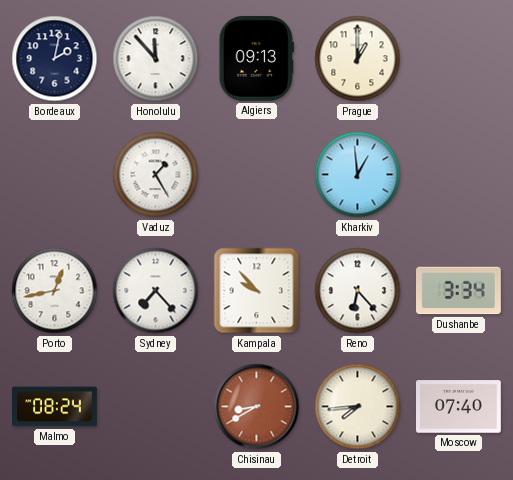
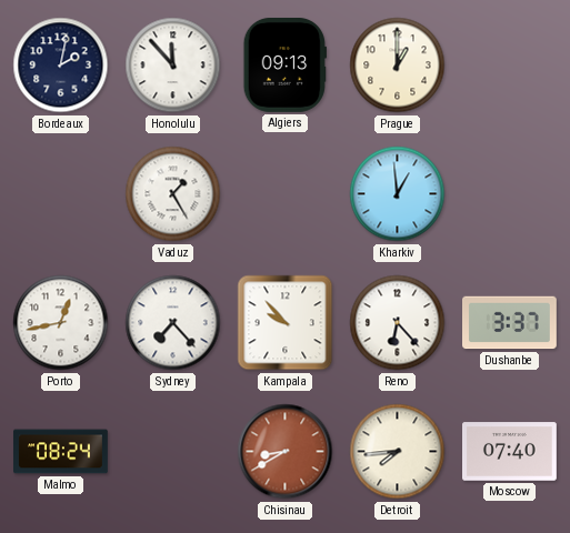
Dushanbe: 3:34 -> 3:37 (510, 323)
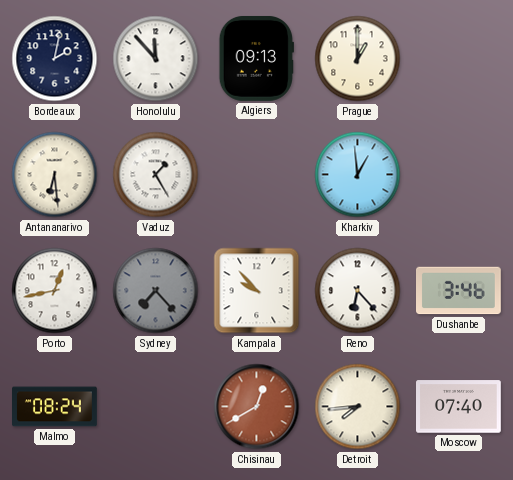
Antananarivo: none -> 6:29 (55, 175)
Sydney dial: white -> grey (156, 291)
Dushanbe: 3:37 -> 3:46 (459, 291)
Chisinau: 8:40 -> 12:40 (257, 407)
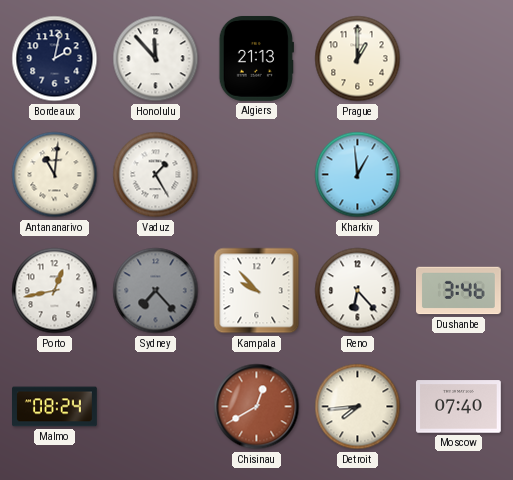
Algiers: 09:13 -> 21:13 (256, 58)
Antananarivo: 6:29 -> 11:01 (55, 175)
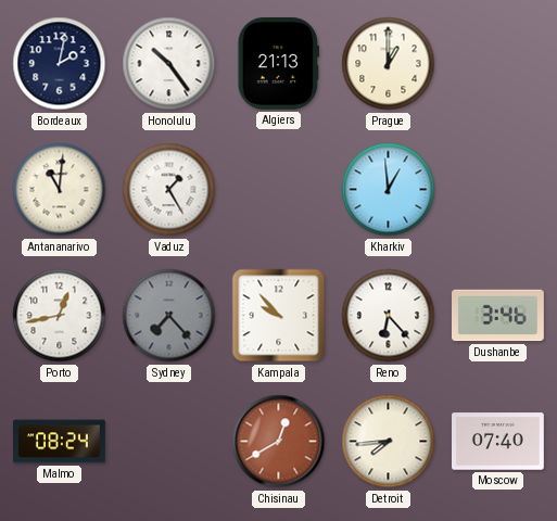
Honolulu: 11:53 -> 10:24 (169, 64)
